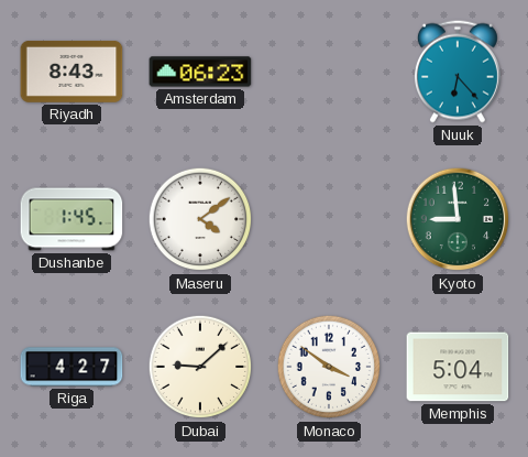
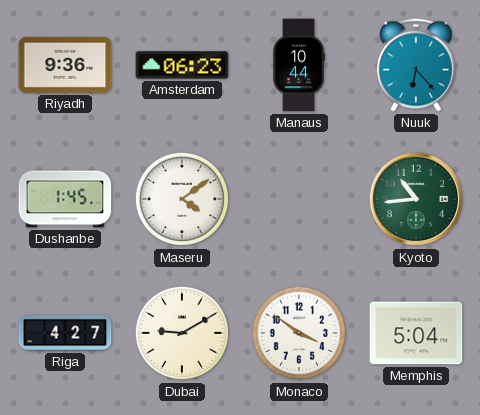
Riyadh: 8:43 -> 9:36 (65, 65)
Manaus: none -> 10:44 (299, 65)
Kyoto: 8:59 -> 10:44 (416, 199)
Dubai: 9:08 -> 9:10 (182, 333)
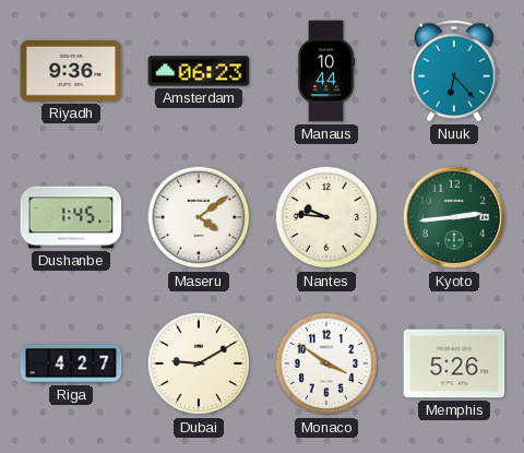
Nantes: none -> 9:46 (326, 217)
Kyoto: 10:44 -> 2:44 (454, 217)
Memphis: 5:04 -> 5:26 (454, 363)
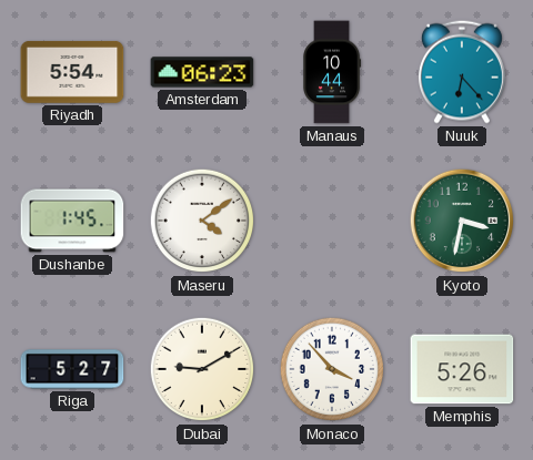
Riyadh: 9:36 -> 5:54 (72, 72)
Nantes: 9:46 -> none (326, 217)
Kyoto: 2:44 -> 3:32 (462, 221)
Riga: 4:27 -> 5:27 (72, 369)
Monaco: 3:51 -> 3:53 (332, 369)
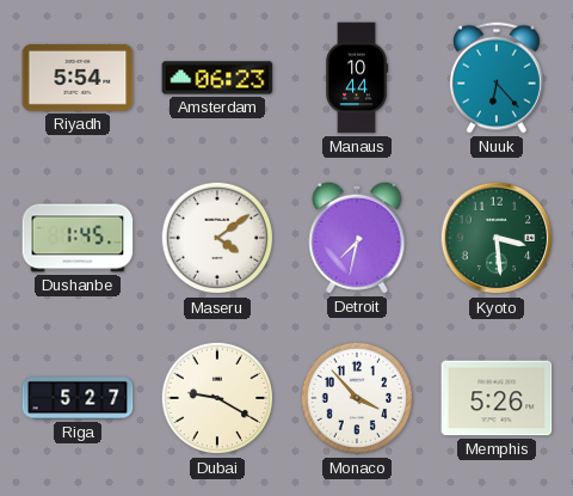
Detroit: none -> 7:32 (357, 238)
Kyoto: 3:32 -> 3:29 (497, 238)
Dubai: 9:10 -> 9:20 (217, 398)
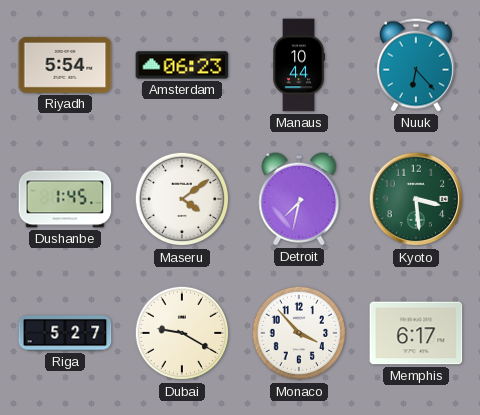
Memphis: 5:26 -> 6:17 (416, 333)
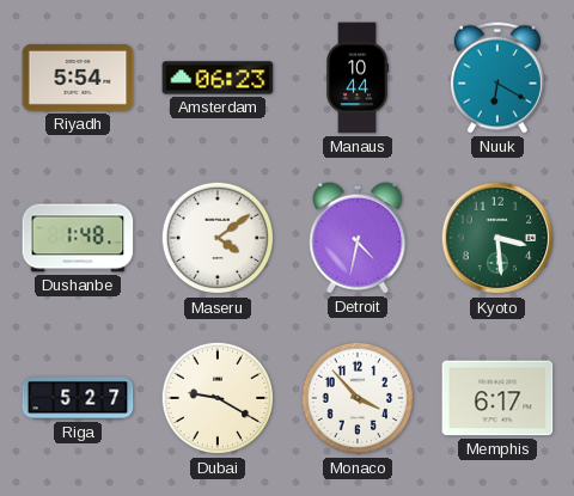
Nuuk: 6:23 -> 6:20 (497, 78)
Dushanbe: 1:45 -> 1:48 (78, 238)
Detroit: 7:32 -> 4:32 (358, 238)
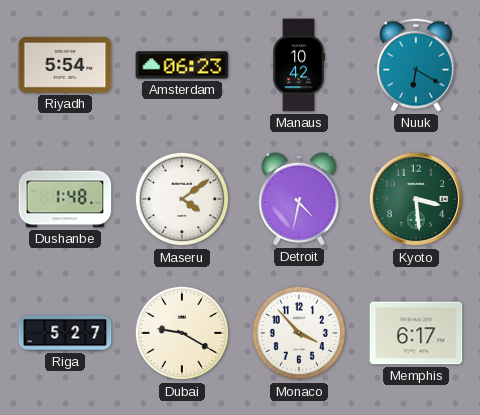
Manaus: 10:44 -> 10:42 (299, 65)
